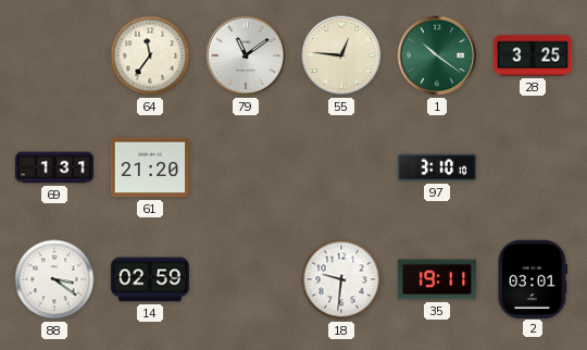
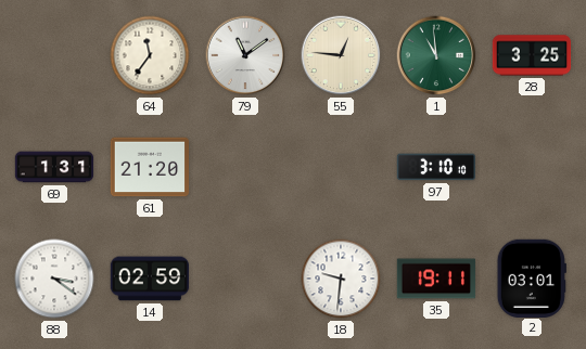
1: 10:21 -> 10:59 (436, 55)
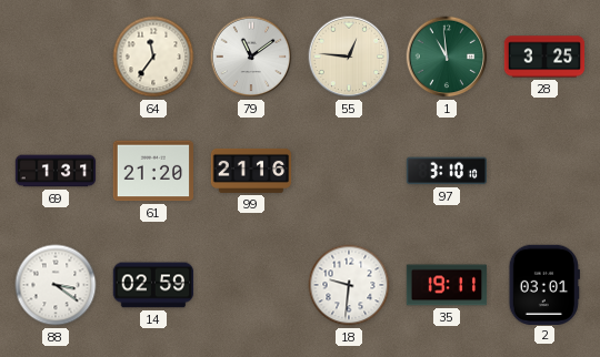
99: none -> 21:16 (251, 171)
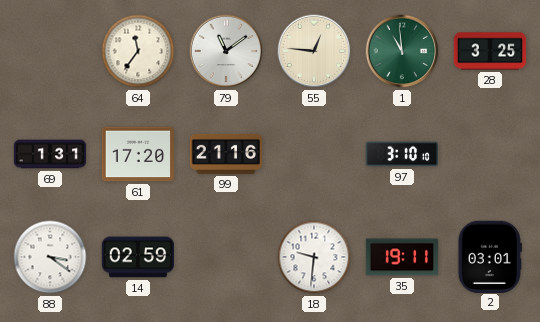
61: 21:20 -> 17:20 (138, 154)
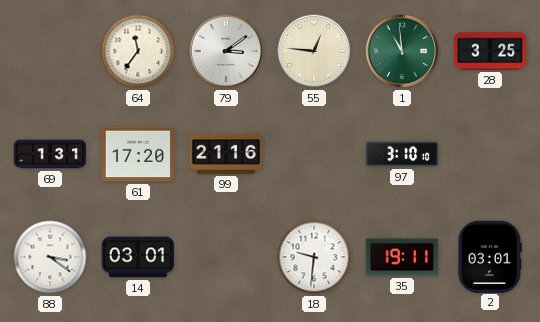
79: 11:09 -> 3:09 (226, 51)
14: 02:59 -> 03:01 (138, 257)
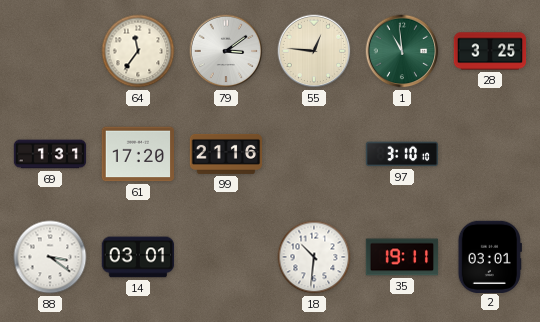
18: 9:31 -> 10:31 (314, 257)
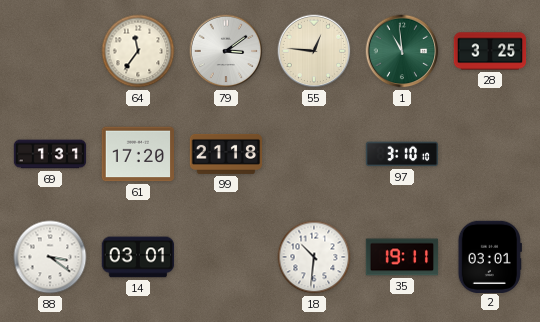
99: 21:16 -> 21:18 (226, 154)
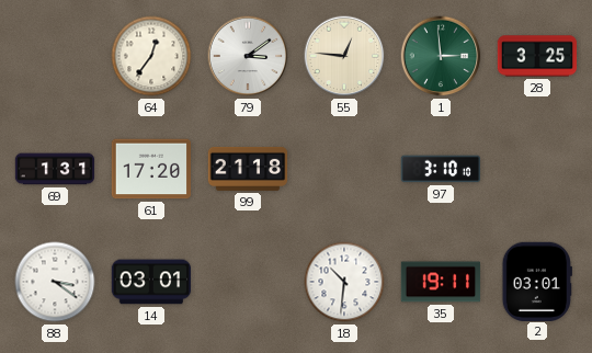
64: 11:36 -> 12:36 (151, 56)
1: 10:59 -> 2:59 (441, 56)
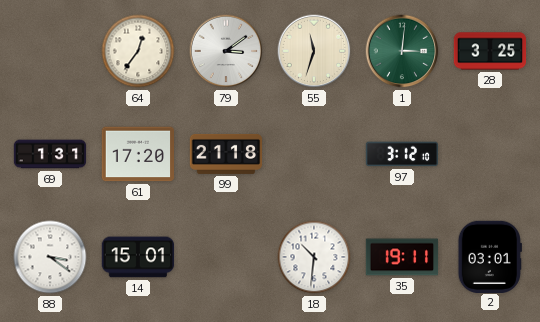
55: 12:46 -> 11:33 (314, 51)
1: 2:59 -> 3:01 (402, 51)
97: 3:10 -> 3:12 (401, 154)
14: 03:01 -> 15:01 (138, 257)
